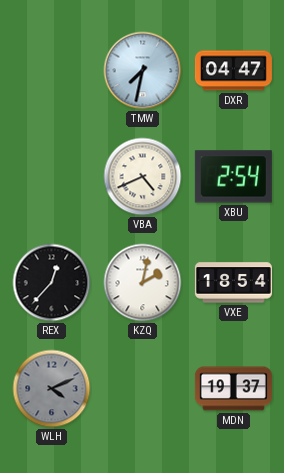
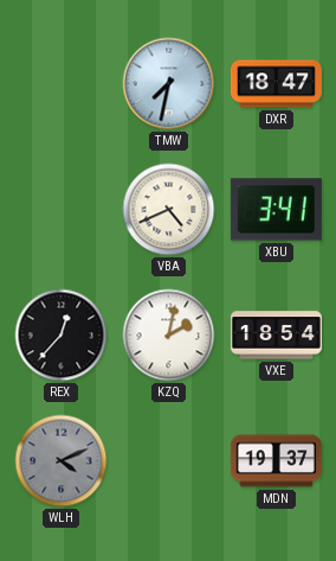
DXR: 04:47 -> 18:47 (276, 84)
XBU: 2:54 -> 3:41 (276, 210)
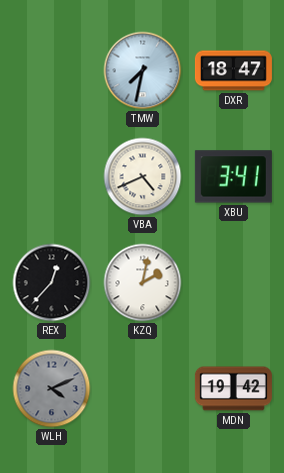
VXE: 18:54 -> none (276, 336)
MDN: 19:37 -> 19:42 (233, 389)
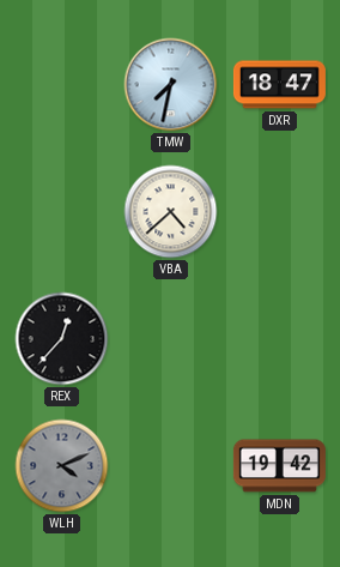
VBA: 4:41 -> 4:38 (171, 212)
XBU: 3:41 -> none (233, 177)
KZQ: 2:02 -> none (143, 283)
